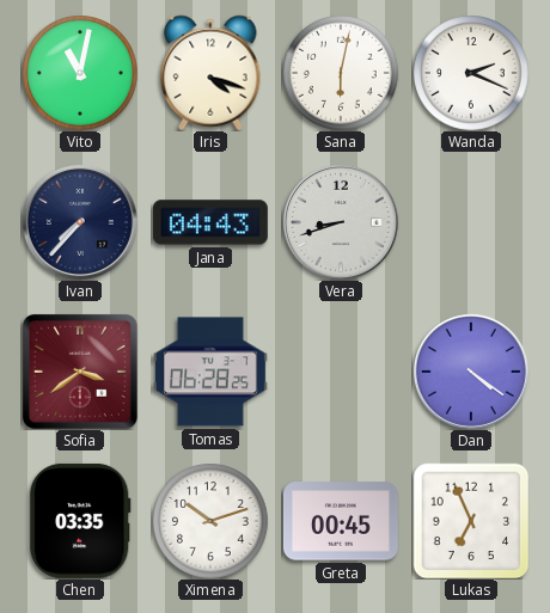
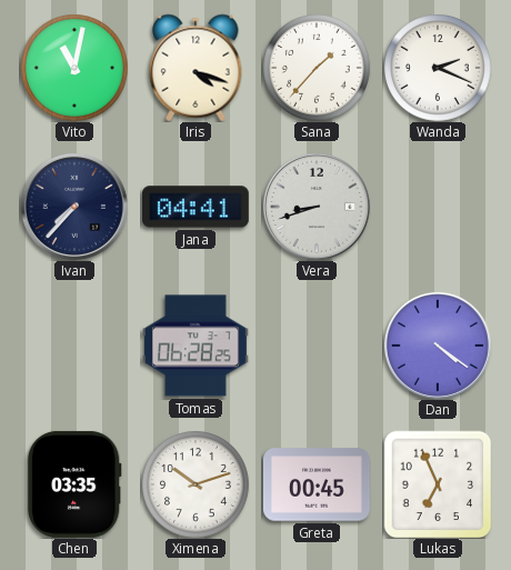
Sana: 6:02 -> 1:37 (317, 68)
Jana: 04:43 -> 04:41 (196, 207)
Sofia: 3:39 -> none (80, 372)
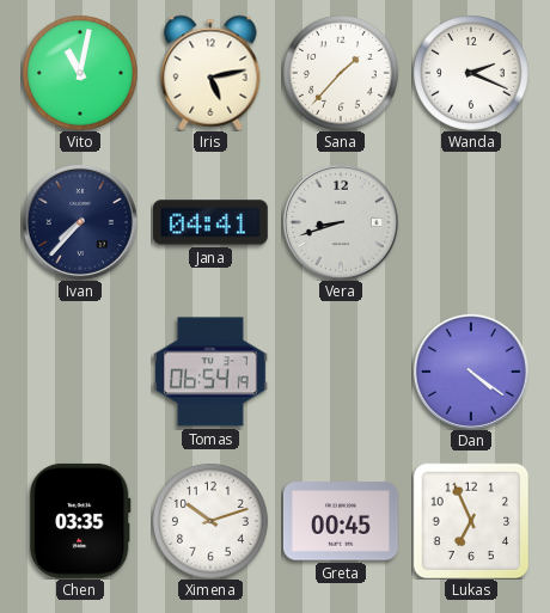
Iris: 4:18 -> 5:13 (210, 73)
Tomas: 06:28 -> 06:54 (210, 372)
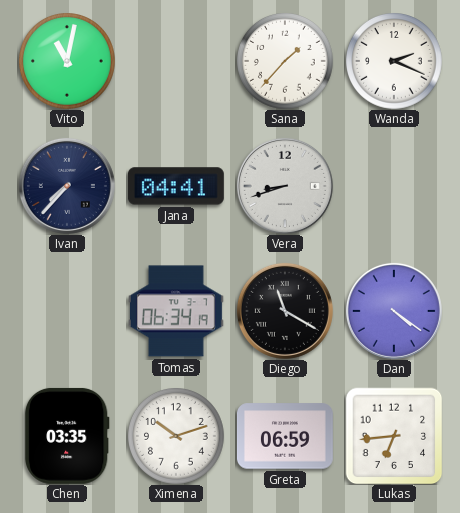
Iris: 5:13 -> none (210, 73)
Tomas: 06:54 -> 06:34 (176, 311)
Diego: none -> 11:20 (285, 311)
Greta: 00:45 -> 06:59 (285, 436)
Lukas: 6:56 -> 6:44 (394, 436)
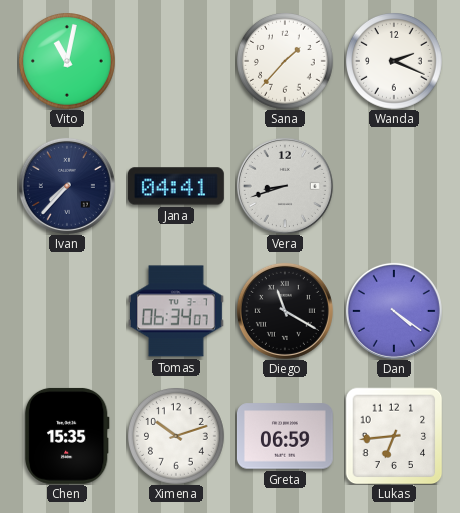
Tomas: 06:34:19 -> 06:34:07 (176, 311)
Chen: 03:35 -> 15:35 (67, 436)
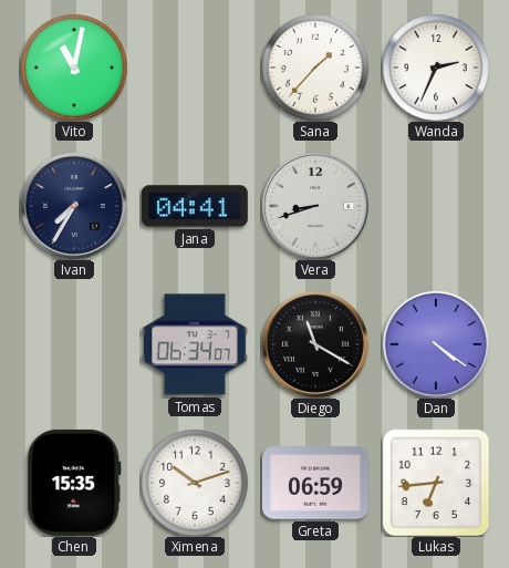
Wanda: 2:19 -> 2:34 (436, 68)
Ivan: 7:37 -> 7:35 (74, 206)
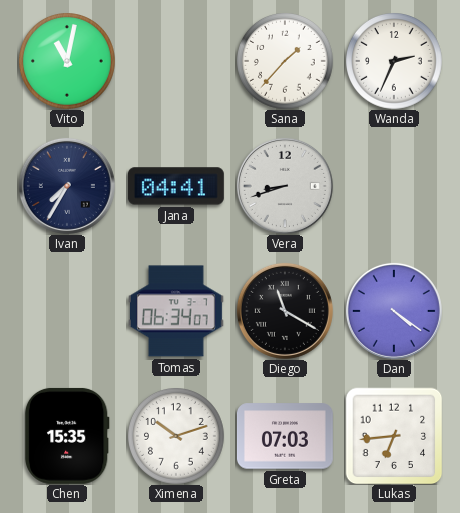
Greta: 06:59 -> 07:03 (285, 436)
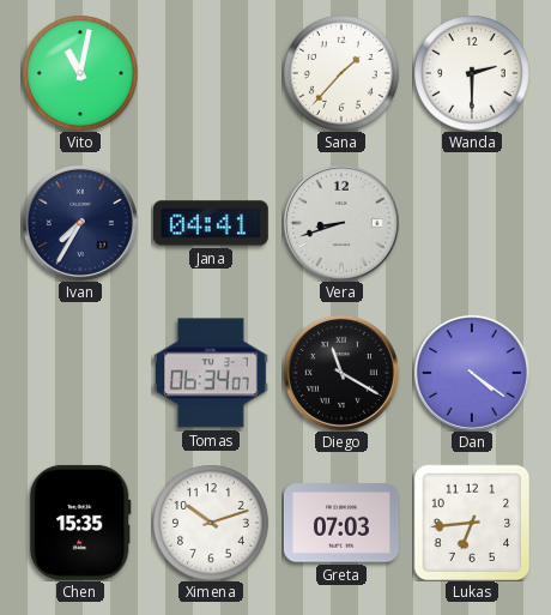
Wanda: 2:34 -> 2:30 (472, 73)
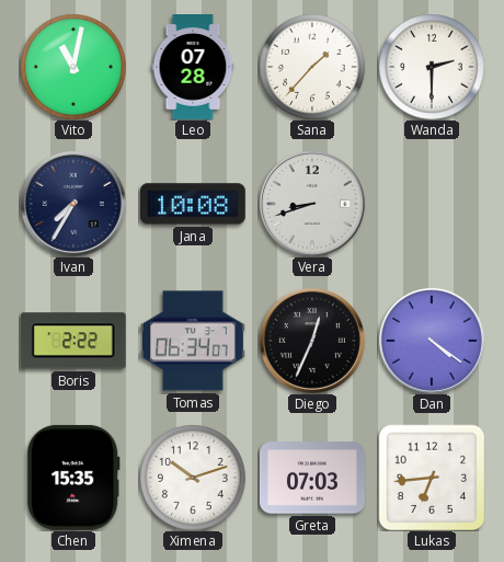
Leo: none -> 07:28 (193, 68)
Jana: 04:41 -> 10:08 (193, 204)
Boris: none -> 2:22 (73, 341)
Diego: 11:20 -> 12:34 (312, 341)
